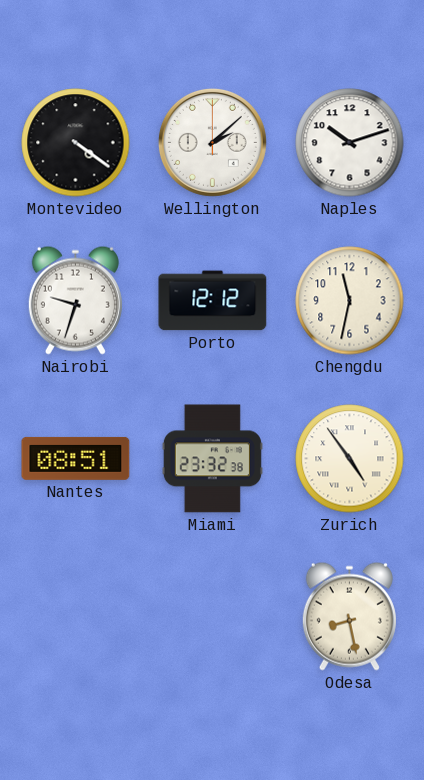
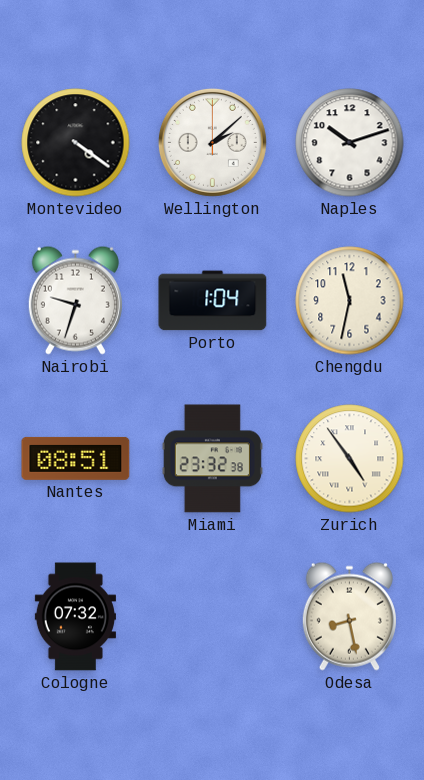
Porto: 12:12 -> 1:04 (213, 301)
Cologne: none -> 07:32 (75, 617)
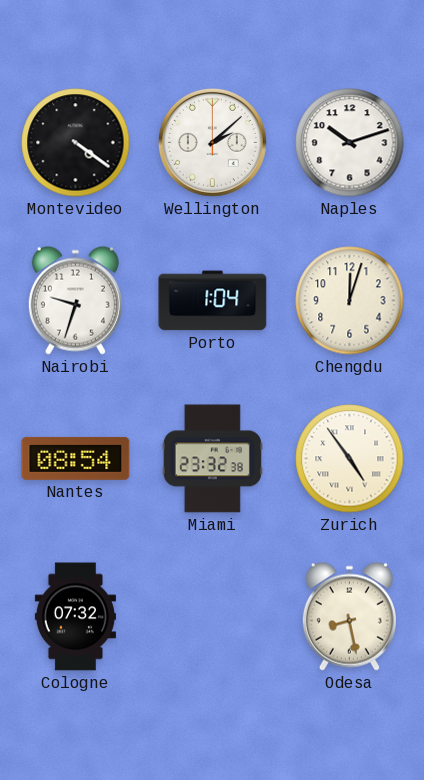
Chengdu: 11:32 -> 12:03 (350, 301)
Nantes: 08:51 -> 08:54 (76, 458)
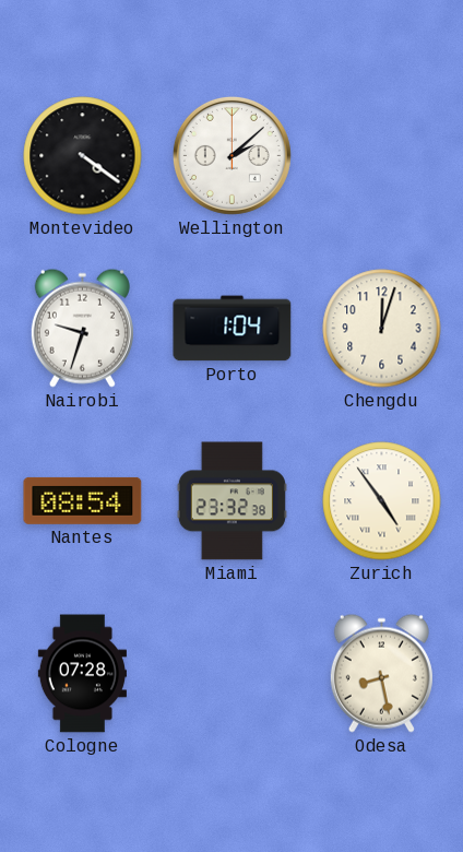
Naples: 10:12 -> none (350, 143)
Cologne: 07:32 -> 07:28 (82, 674)
